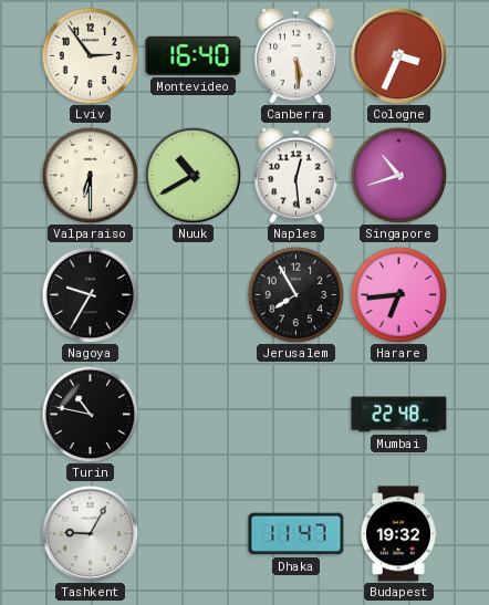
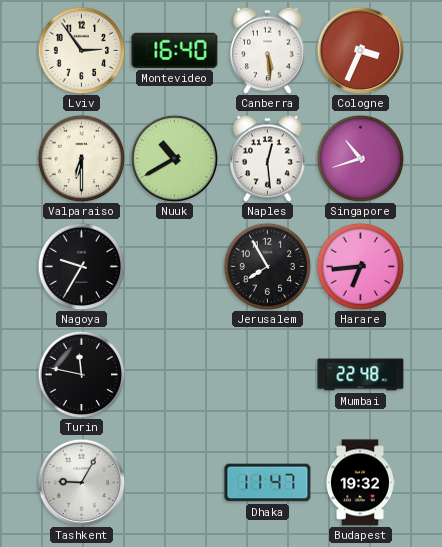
Turin: 10:47 -> 11:47 (81, 374)
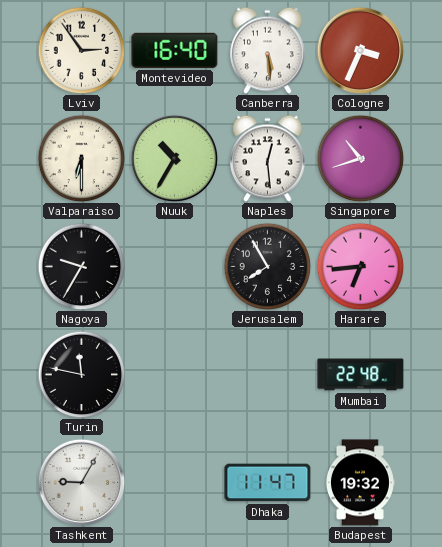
Nuuk: 10:40 -> 10:35 (174, 158)
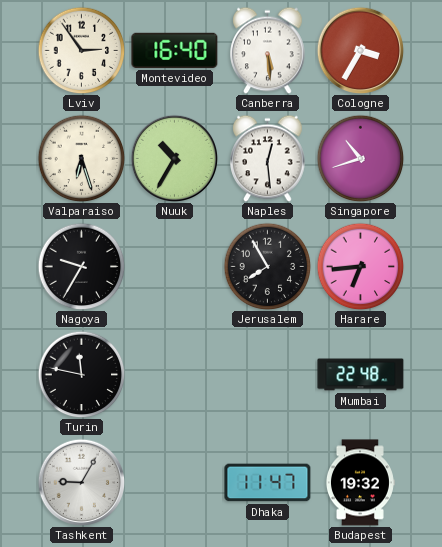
Cologne: 3:34 -> 3:35 (360, 50)
Valparaiso: 6:30 -> 6:27 (81, 158)
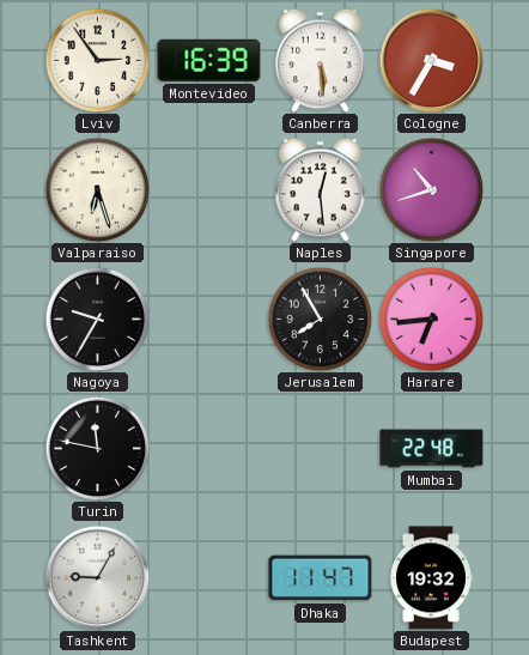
Montevideo: 16:40 -> 16:39 (209, 60)
Nuuk: 10:35 -> none (174, 158)
